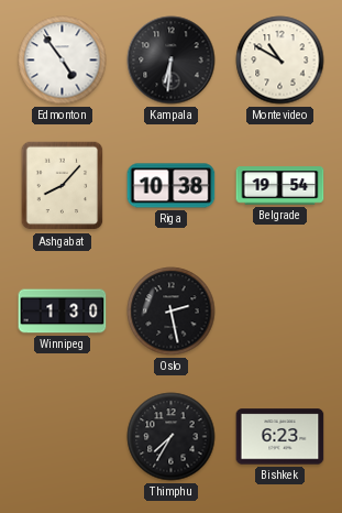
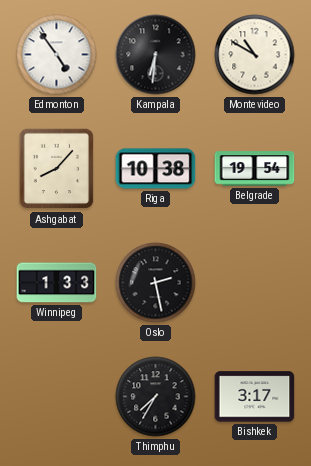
Winnipeg: 1:30 -> 1:33 (57, 283)
Bishkek: 6:23 -> 3:17 (255, 397)
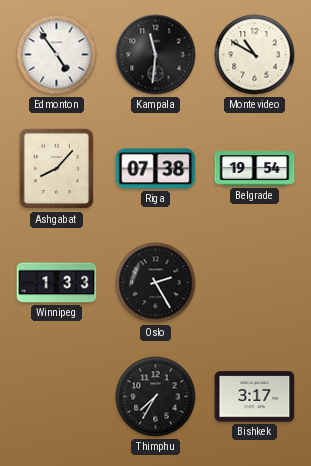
Kampala: 6:31 -> 11:31 (156, 55)
Riga: 10:38 -> 07:38 (156, 169)
Oslo: 2:28 -> 2:25 (156, 283)
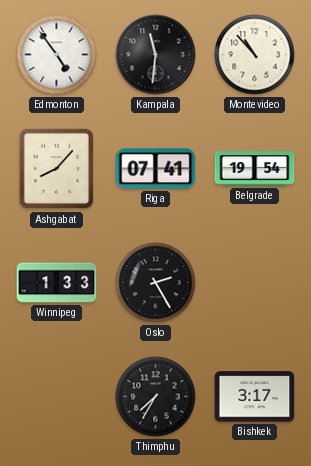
Montevideo: 10:50 -> 10:53 (255, 55)
Riga: 07:38 -> 07:41 (156, 169)
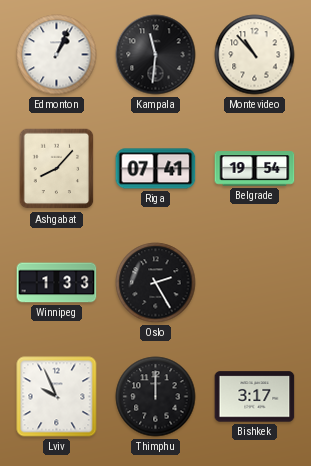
Edmonton: 4:54 -> 1:04 (57, 55)
Lviv: none -> 9:56 (57, 397)
Thimphu: 7:35 -> 12:00 (156, 397)
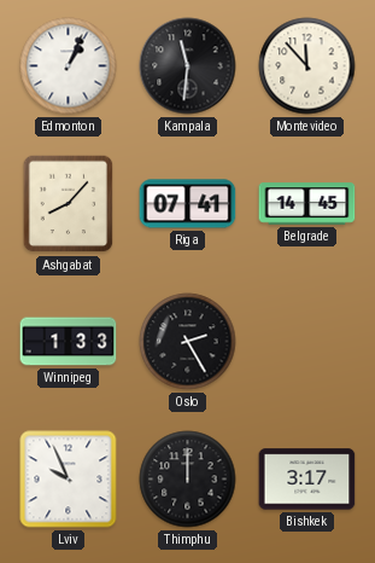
Montevideo: 10:53 -> 11:53 (307, 66)
Belgrade: 19:54 -> 14:45 (307, 204)
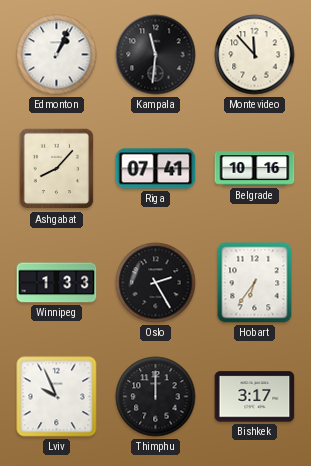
Belgrade: 14:45 -> 10:16 (255, 169)
Hobart: none -> 6:36 (255, 283)
